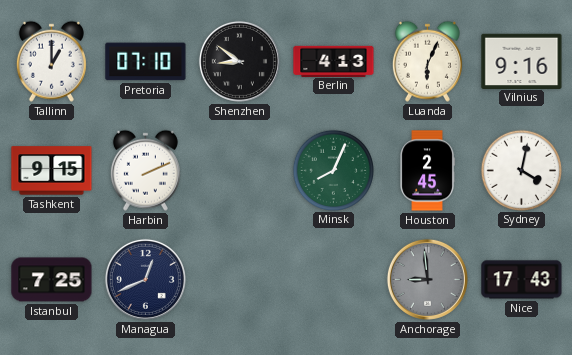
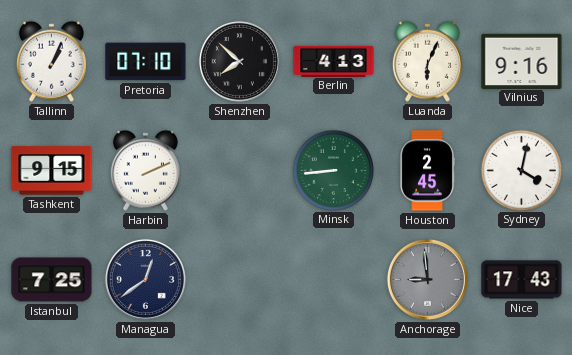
Tallinn: 1:00 -> 1:04 (51, 61)
Shenzhen: 8:51 -> 7:52 (239, 61)
Minsk: 8:04 -> 8:44 (333, 170)
Managua: 12:41 -> 12:39 (145, 279)
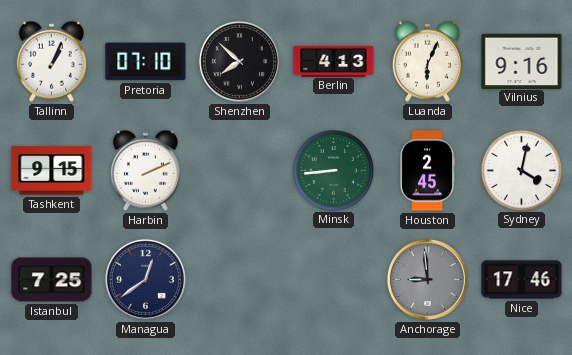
Nice: 17:43 -> 17:46 (522, 280)
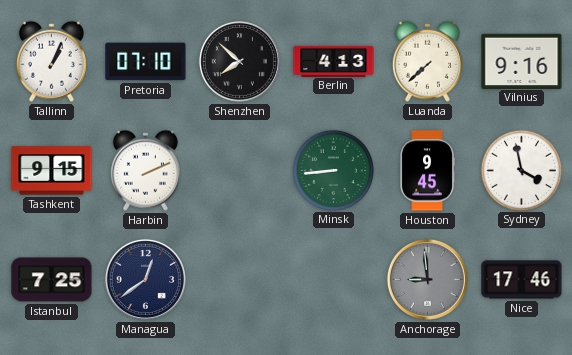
Luanda: 6:04 -> 7:38 (427, 61)
Houston: 2:45 -> 9:45 (427, 171)
Sydney: 4:02 -> 3:58 (521, 170)
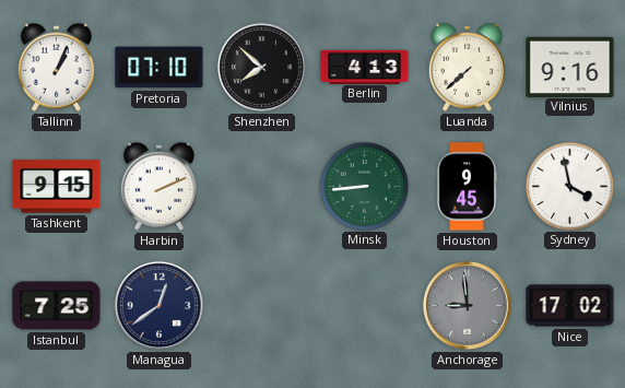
Nice: 17:46 -> 17:02 (570, 306)
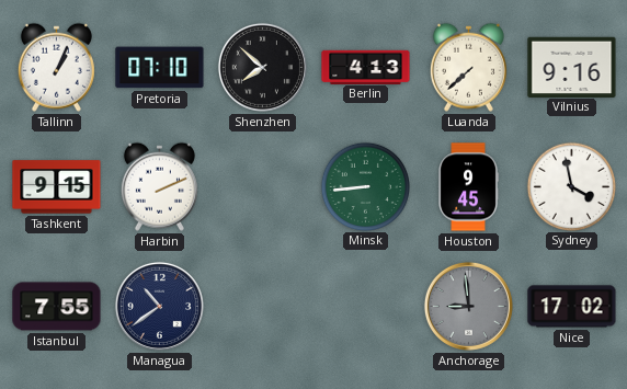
Istanbul: 7:25 -> 7:55 (57, 307)
Managua: 12:39 -> 10:39 (159, 306)
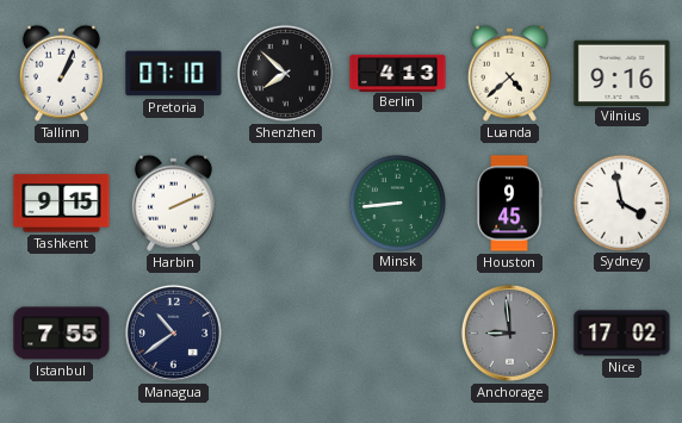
Luanda: 7:38 -> 4:38 (509, 73)
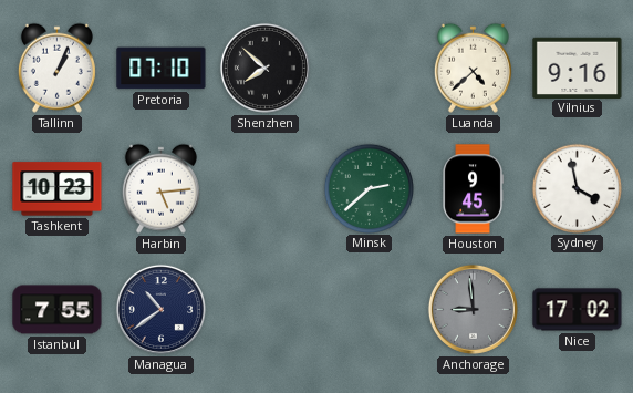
Berlin: 4:13 -> none (398, 73)
Tashkent: 9:15 -> 10:23 (58, 189)
Harbin: 2:11 -> 5:14 (160, 188)
Minsk: 8:44 -> 2:38 (369, 188)
